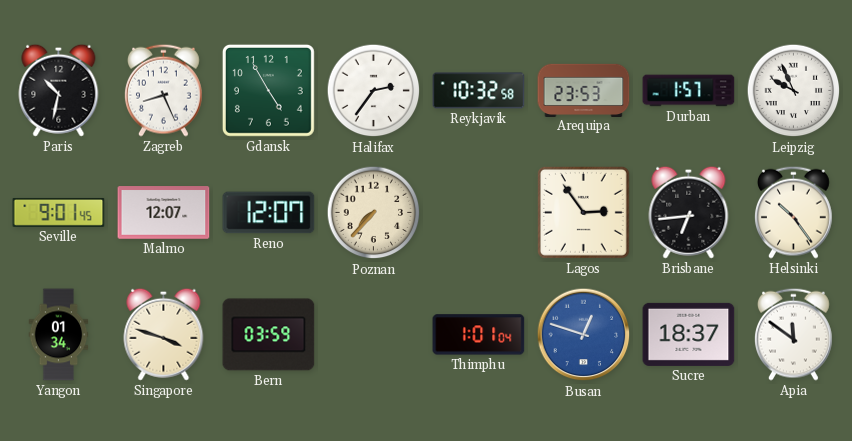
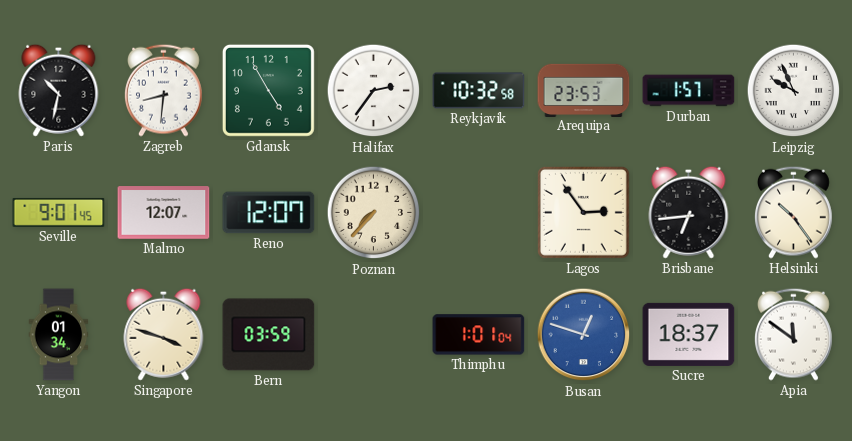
Zagreb: 8:26 -> 8:31 (164, 90)
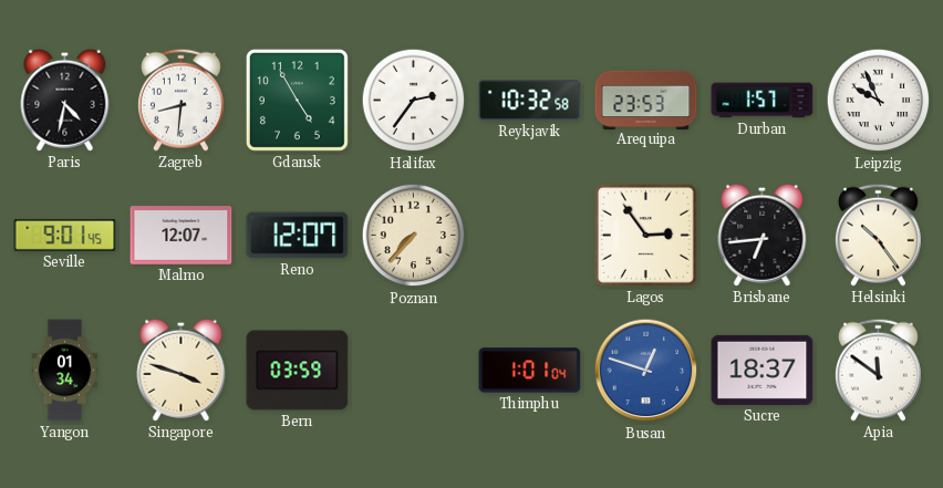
Paris: 10:32 -> 4:32 (65, 100)
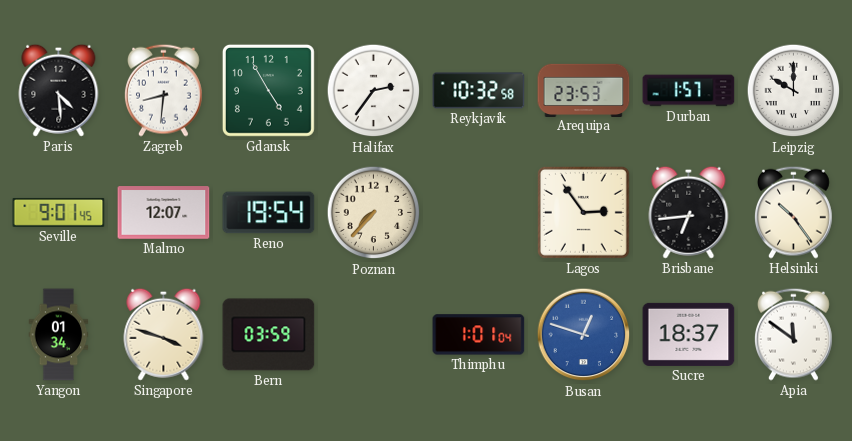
Paris: 4:32 -> 4:29 (59, 90)
Leipzig: 9:56 -> 10:00 (794, 91)
Reno: 12:07 -> 19:54 (269, 213)
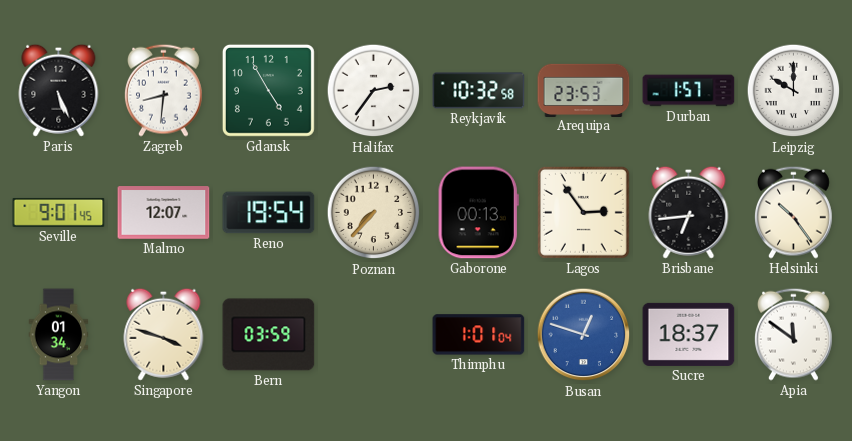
Paris: 4:29 -> 5:26 (59, 90)
Gaborone: none -> 00:13 (478, 213)
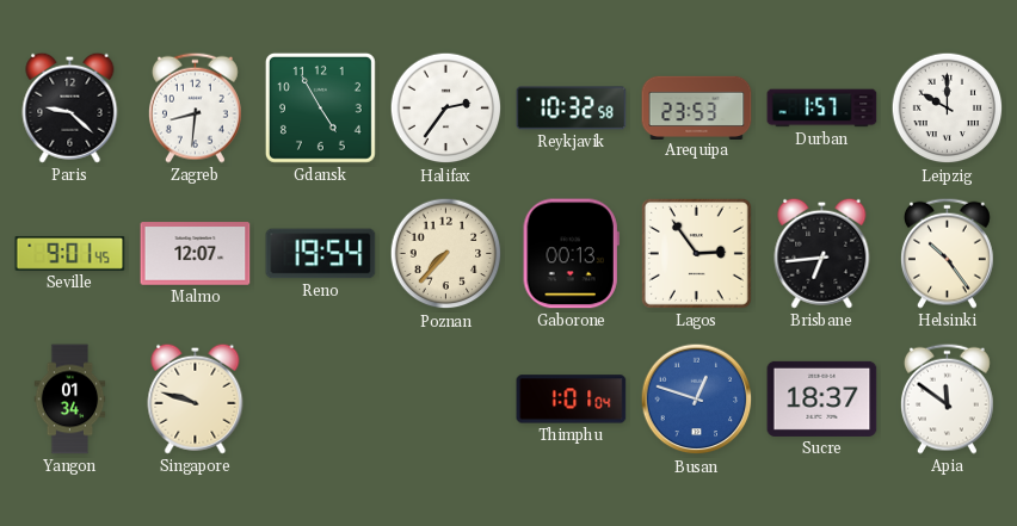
Paris: 5:26 -> 9:22 (70, 107)
Singapore: 3:48 -> 9:48 (196, 398)
Bern: 03:59 -> none (269, 335)
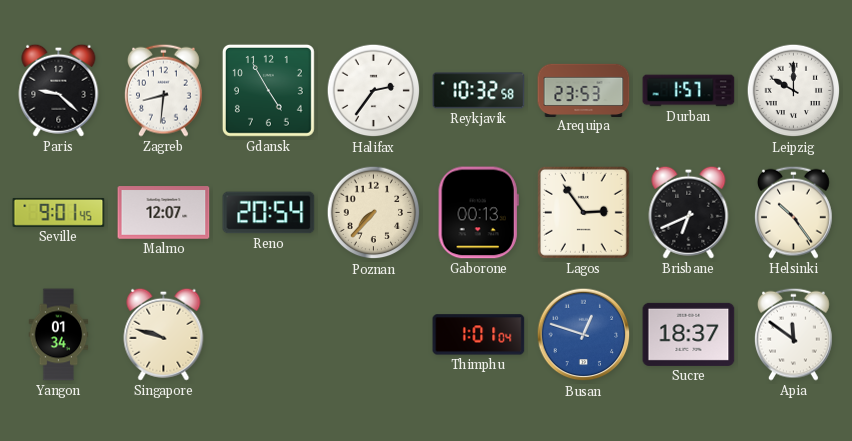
Reno: 19:54 -> 20:54 (269, 213)
Brisbane: 6:44 -> 6:41 (689, 212)
